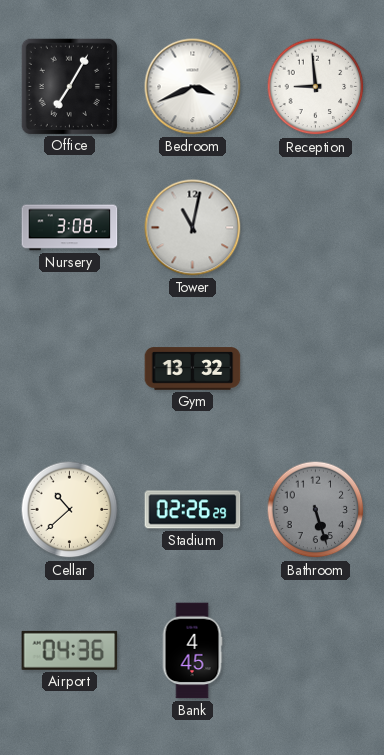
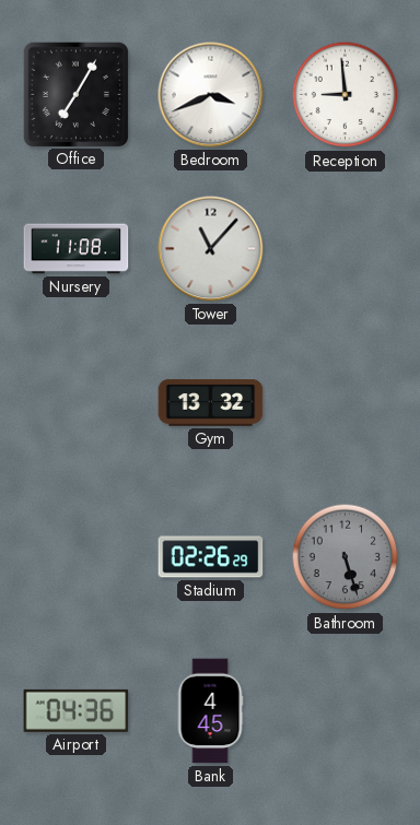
Nursery: 3:08 -> 11:08 (77, 249)
Tower: 11:02 -> 11:07 (211, 249)
Cellar: 10:38 -> none (70, 510)
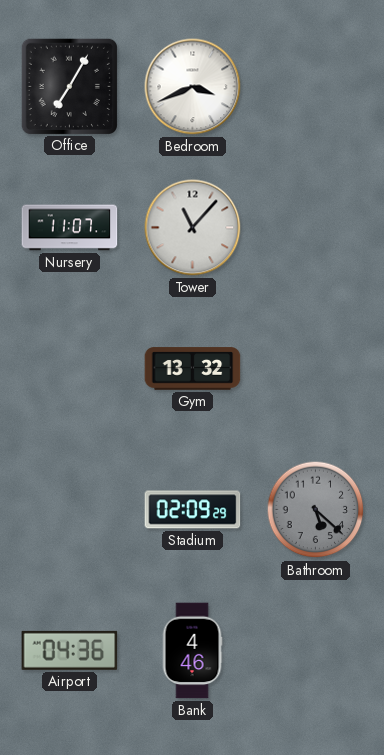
Reception: 8:59 -> none (346, 95)
Nursery: 11:08 -> 11:07 (70, 228)
Stadium: 02:26 -> 02:09 (193, 510)
Bathroom: 5:27 -> 5:22 (316, 510)
Bank: 4:45 -> 4:46 (192, 651)
